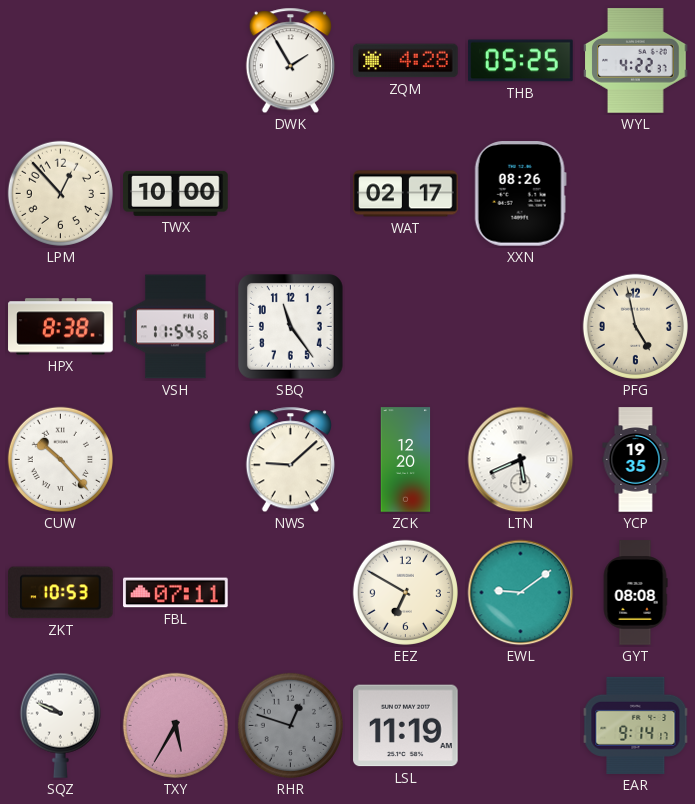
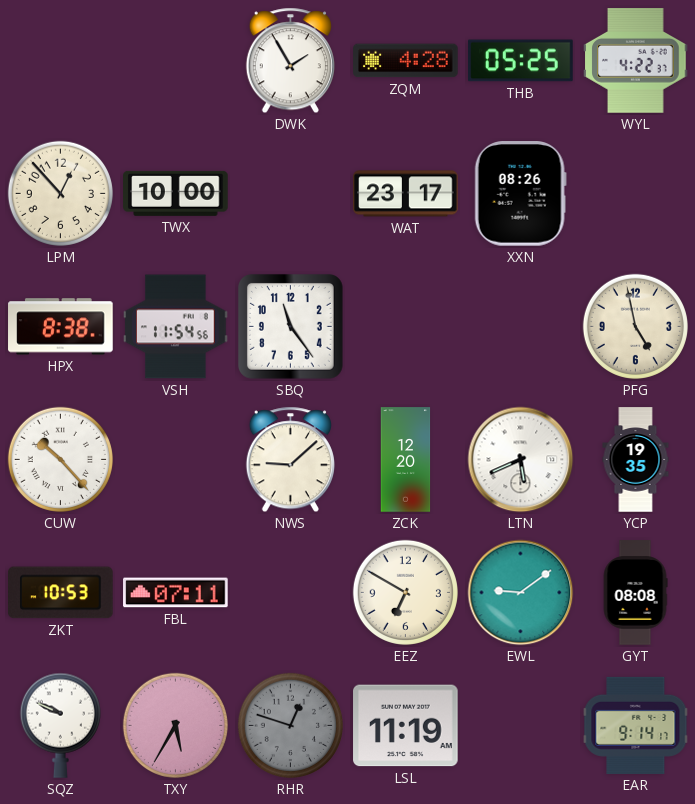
WAT: 02:17 -> 23:17 (406, 194)
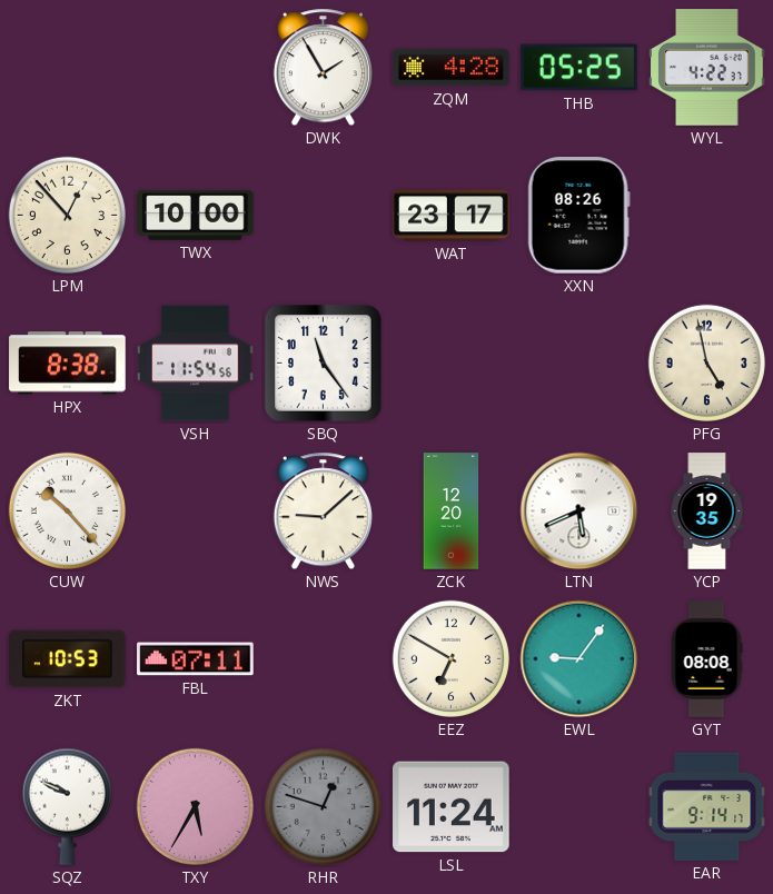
EWL: 9:09 -> 9:06 (579, 659)
LSL: 11:19 -> 11:24 (452, 807)
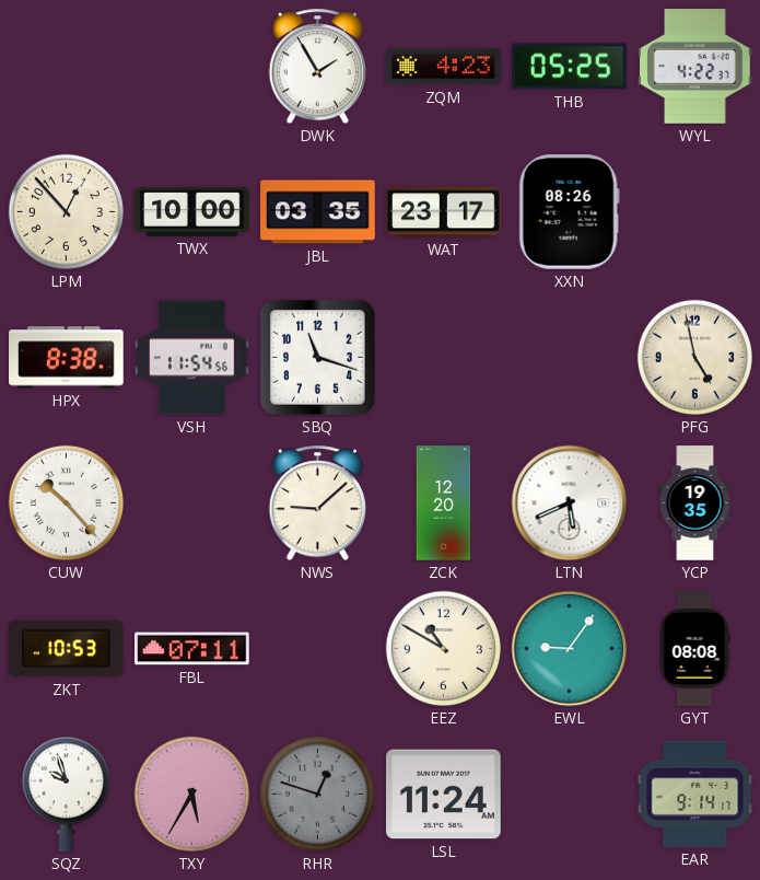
ZQM: 4:28 -> 4:23 (444, 67)
JBL: none -> 03:35 (318, 212)
SBQ: 11:24 -> 11:18 (317, 357)
EEZ: 6:50 -> 10:50 (443, 648)
SQZ: 9:49 -> 9:57 (66, 794)
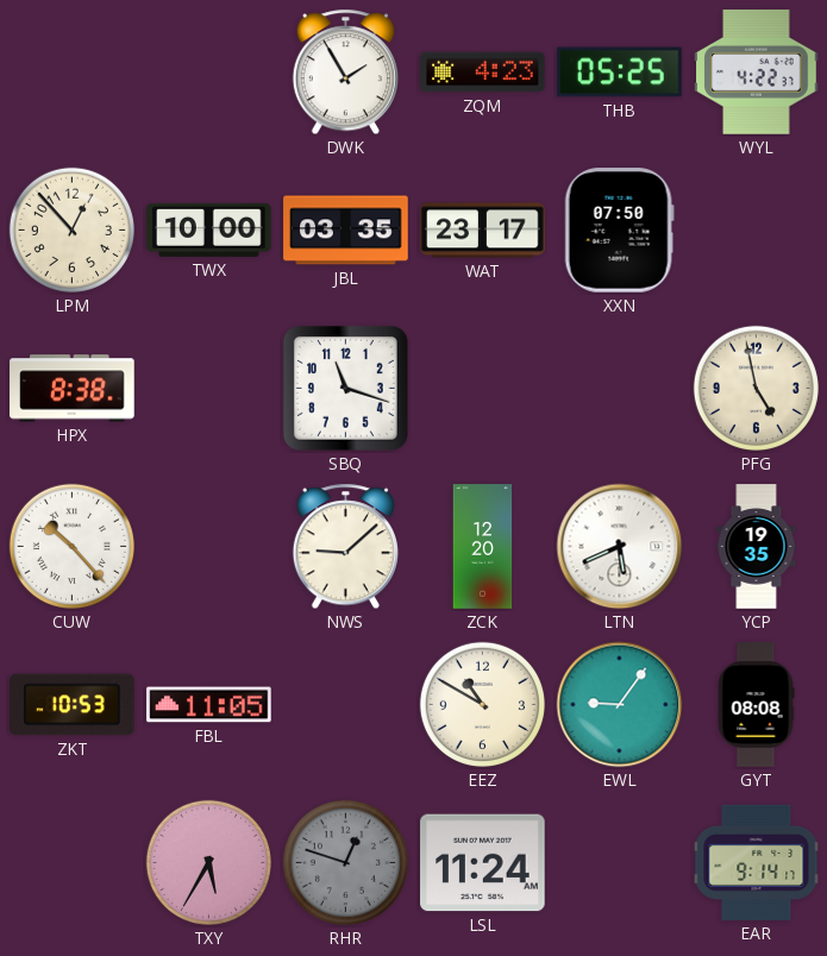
XXN: 08:26 -> 07:50 (619, 231)
VSH: 11:54 -> none (192, 358)
FBL: 07:11 -> 11:05 (209, 705)
SQZ: 9:57 -> none (66, 794)
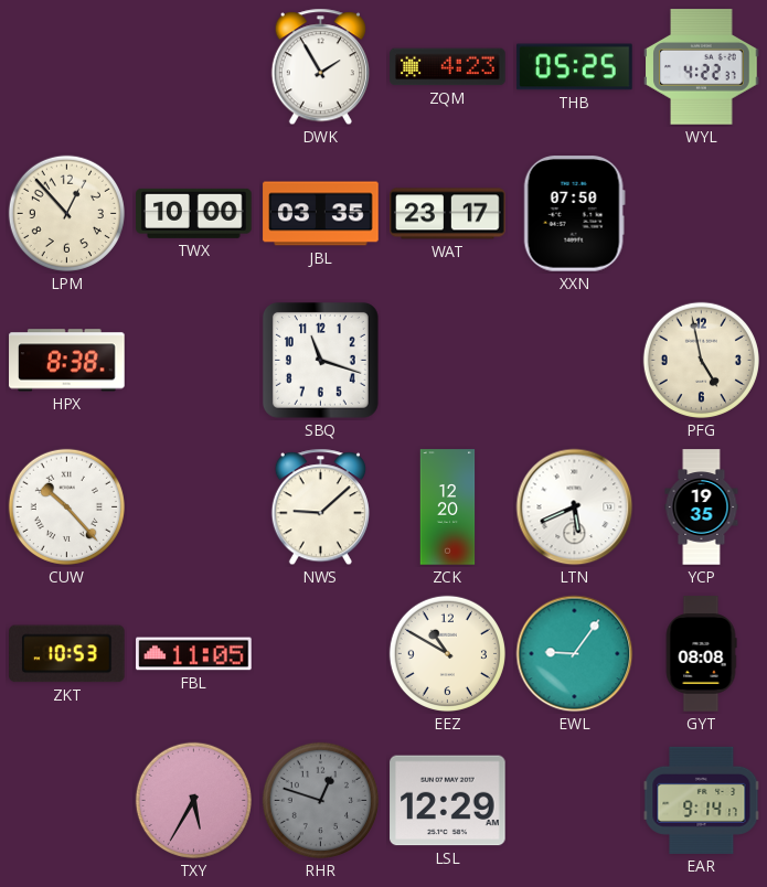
LSL: 11:24 -> 12:29 (448, 801)
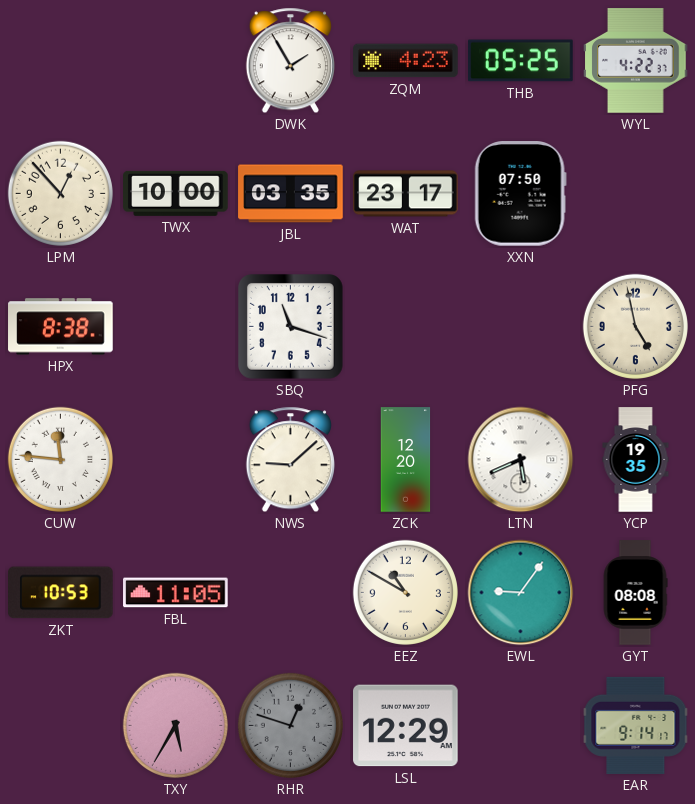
CUW: 10:23 -> 11:46 (60, 459)
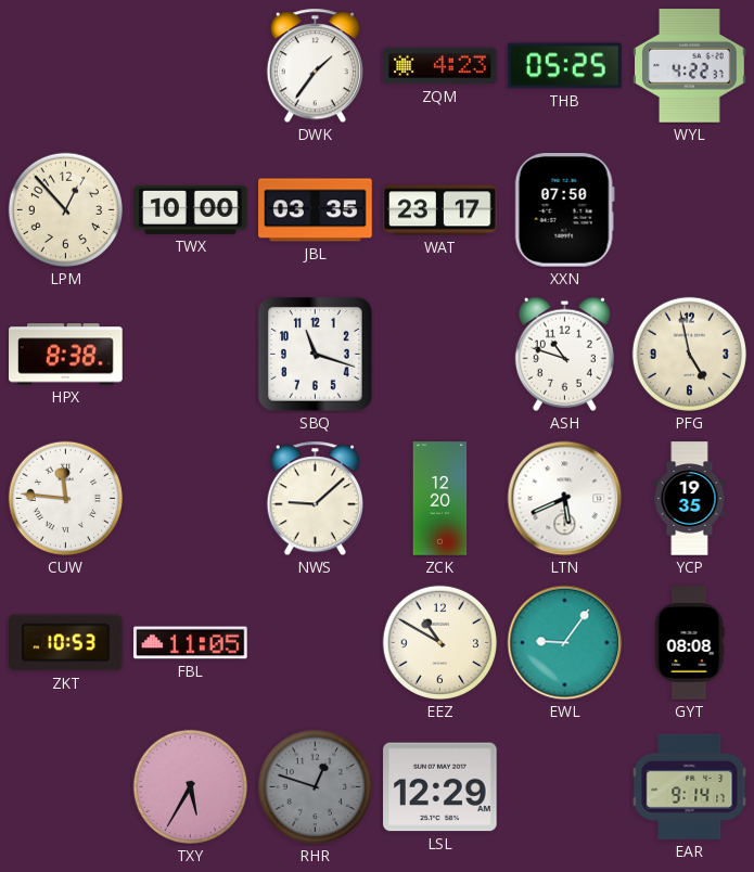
DWK: 1:55 -> 1:36 (315, 66)
ASH: none -> 10:48 (564, 354)
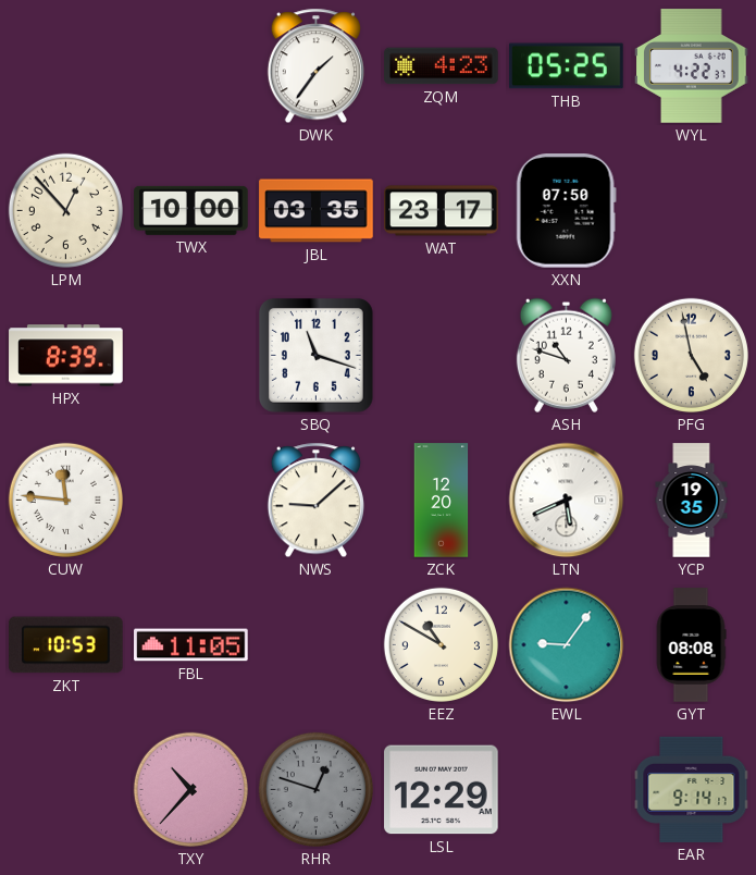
HPX: 8:38 -> 8:39 (66, 356)
TXY: 5:35 -> 10:37 (190, 789)
